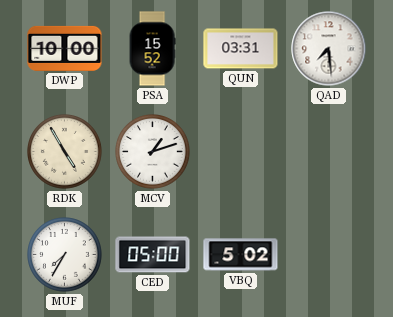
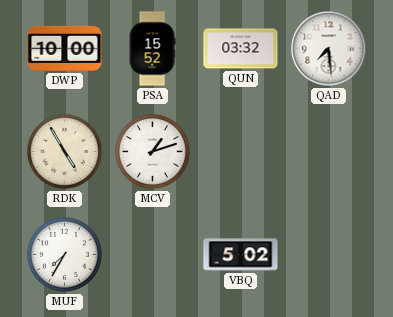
QUN: 03:31 -> 03:32 (241, 49)
CED: 05:00 -> none (153, 255)
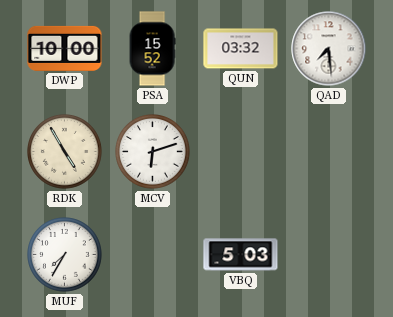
MCV: 1:12 -> 6:12 (153, 152)
VBQ: 5:02 -> 5:03 (241, 255)
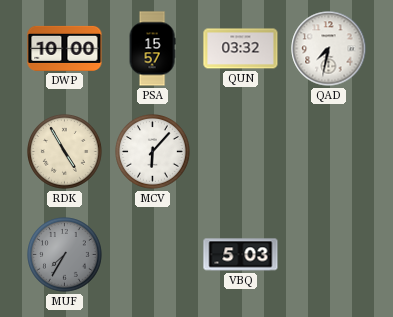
PSA: 15:52 -> 15:57 (152, 49)
QAD: 7:29 -> 7:32 (329, 49)
MCV: 6:12 -> 6:07 (153, 152)
MUF dial: white -> grey (65, 255)
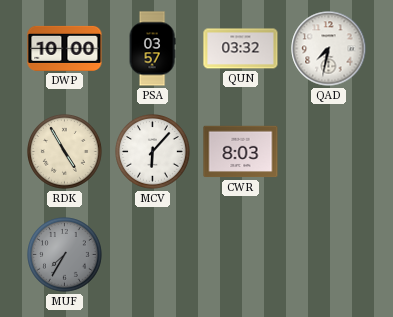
PSA: 15:57 -> 03:57 (152, 49)
CWR: none -> 8:03 (241, 152)
VBQ: 5:03 -> none (241, 255)
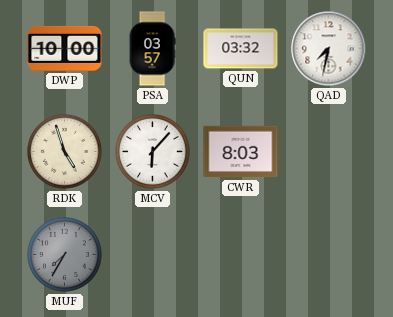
RDK: 4:55 -> 4:57 (65, 152)
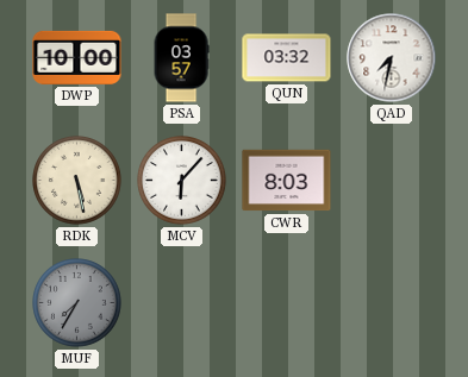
RDK: 4:57 -> 5:28 (77, 181)
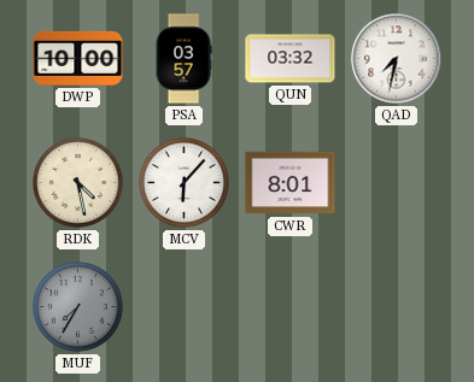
RDK: 5:28 -> 4:28 (78, 183)
CWR: 8:03 -> 8:01 (291, 183)
